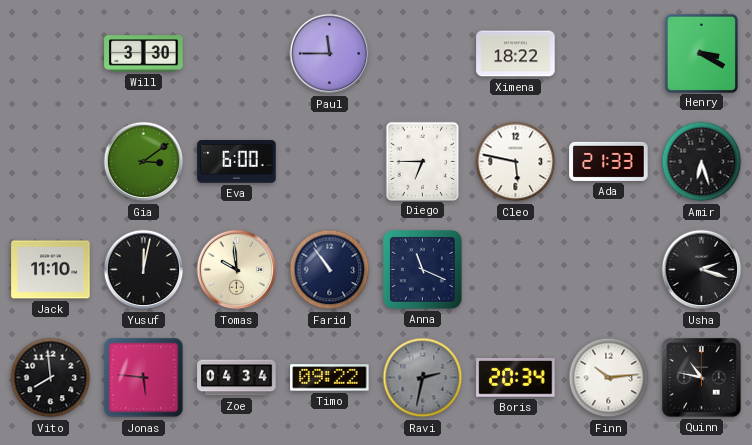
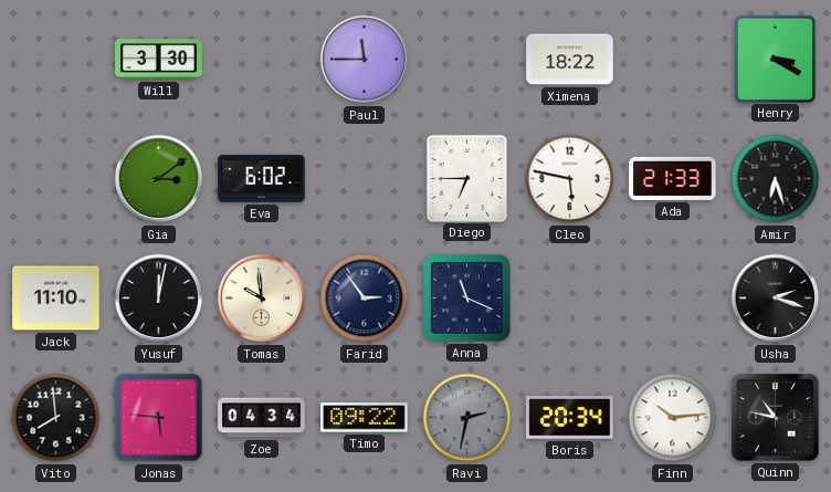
Eva: 6:00 -> 6:02 (262, 179)
Farid: 10:54 -> 2:54 (365, 299)
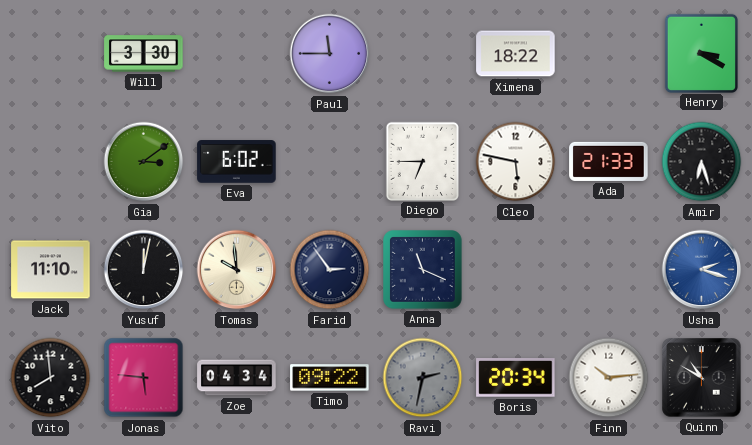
Usha dial: black -> blue (702, 270)
Quinn: 10:47 -> 10:50 (702, 378)
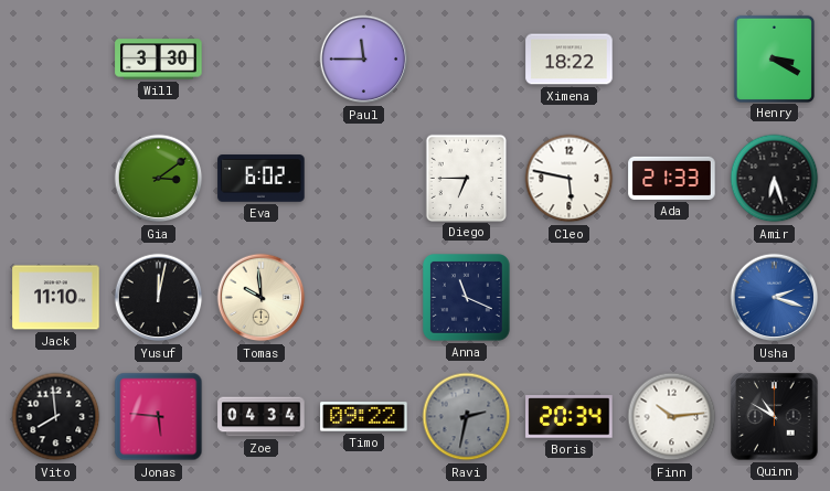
Farid: 2:54 -> none (330, 270)
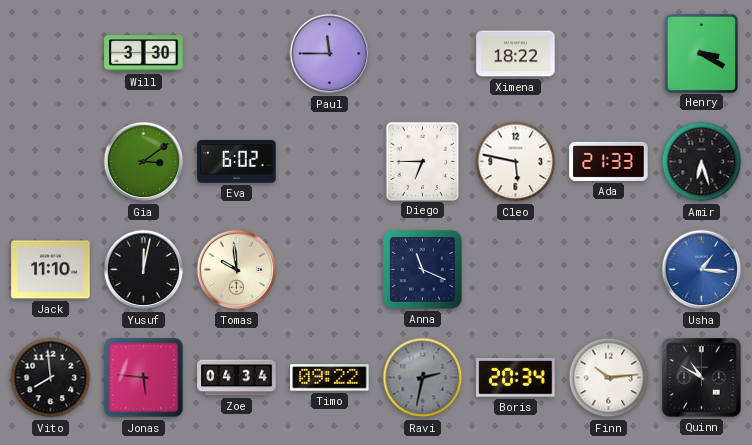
Usha: 2:18 -> 1:16 (702, 270)
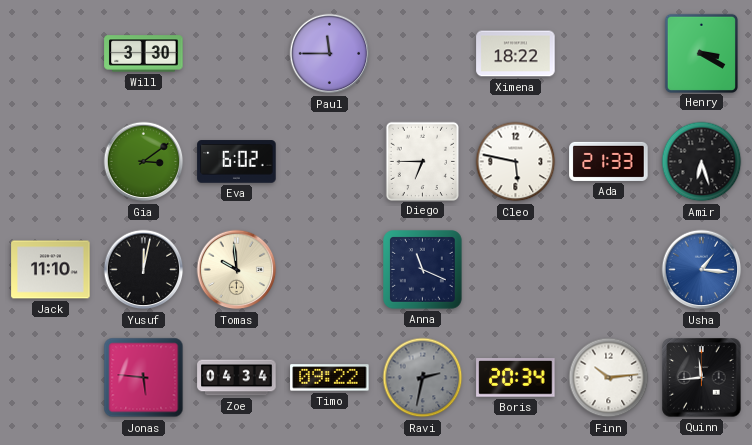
Vito: 7:59 -> none (51, 378)
Quinn: 10:50 -> 11:44 (702, 378)
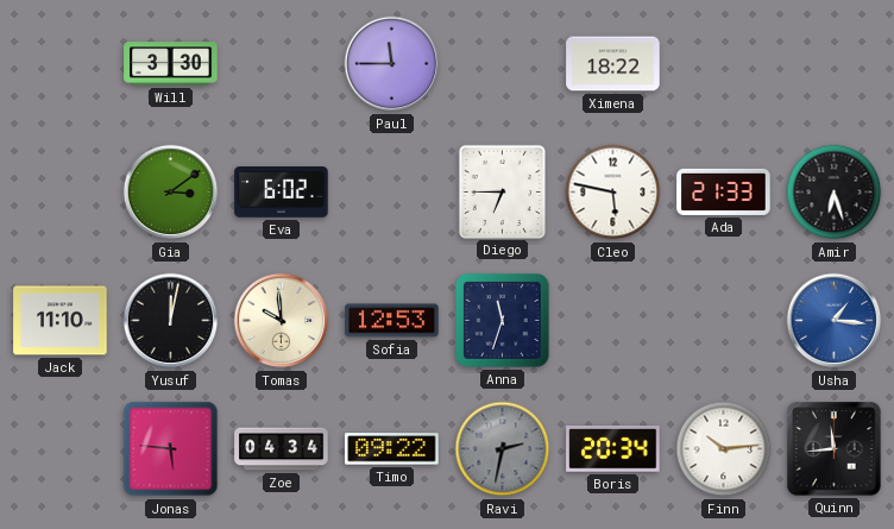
Henry: 3:20 -> none (701, 53)
Sofia: none -> 12:53 (392, 321)
Anna: 11:19 -> 11:33 (503, 321)
